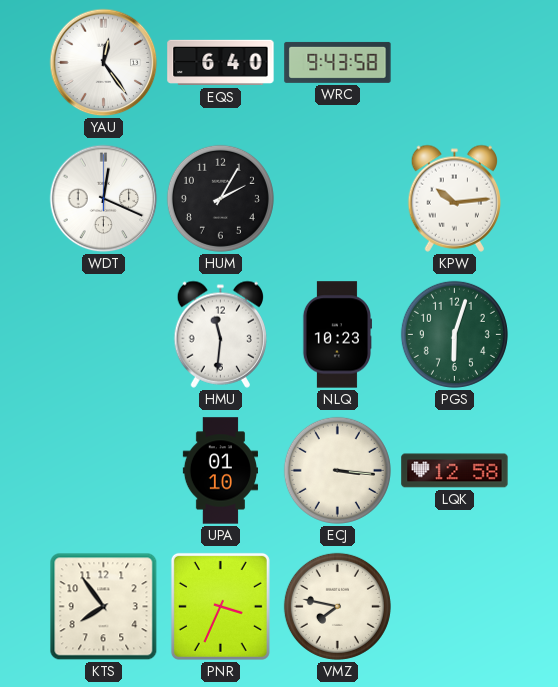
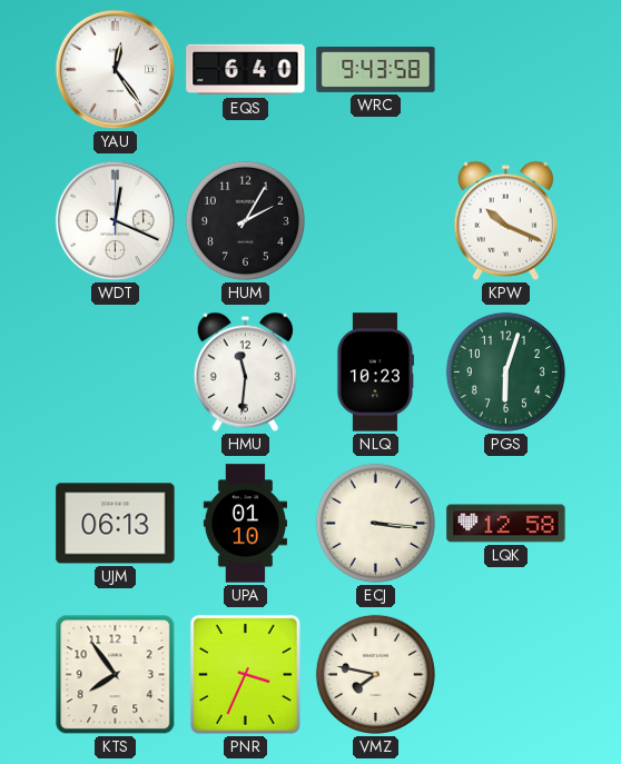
KPW: 10:14 -> 10:19 (505, 220)
UJM: none -> 06:13 (116, 524)
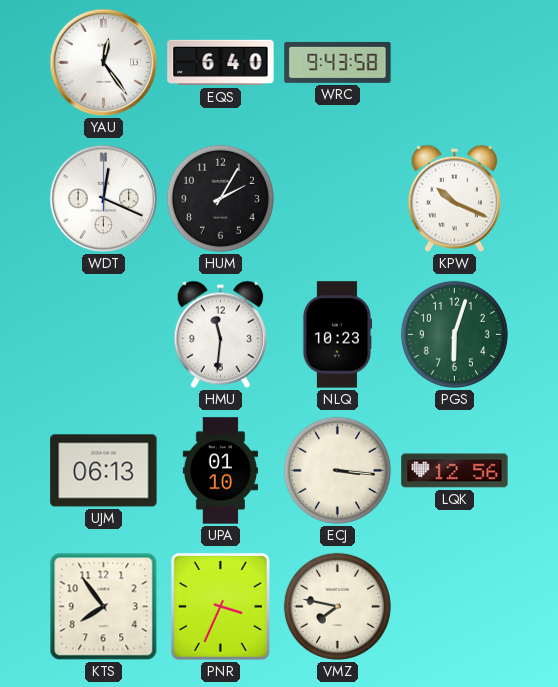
LQK: 12:58 -> 12:56 (455, 471)
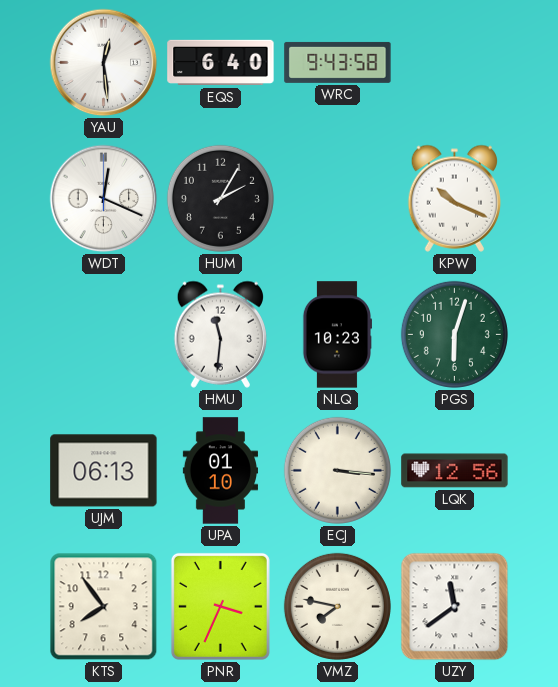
YAU: 12:24 -> 12:29 (104, 63)
UZY: none -> 11:39 (455, 607)
